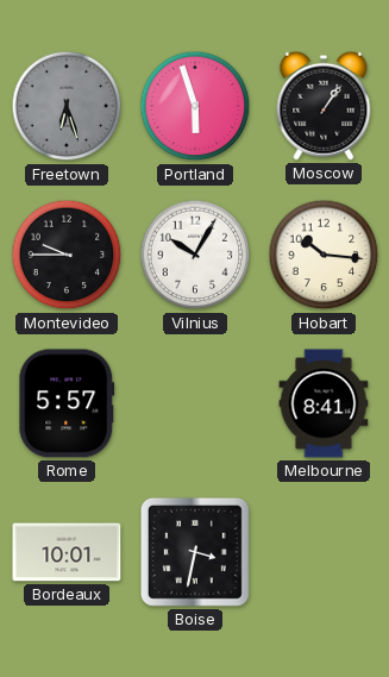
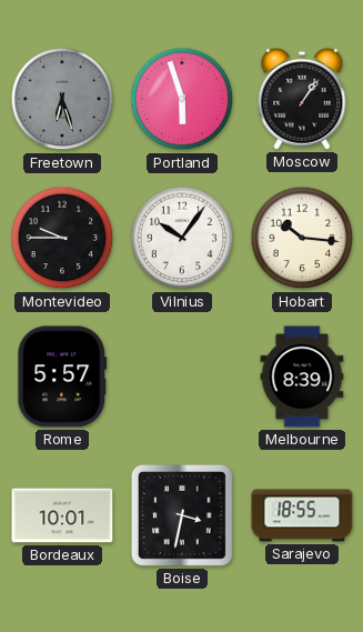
Vilnius: 10:05 -> 10:06 (182, 238)
Melbourne: 8:41 -> 8:39 (302, 377)
Sarajevo: none -> 18:55 (302, 515)
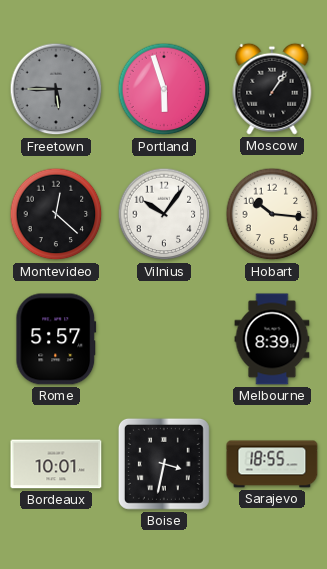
Freetown: 6:27 -> 5:45 (56, 89)
Montevideo: 9:45 -> 12:22 (56, 214)
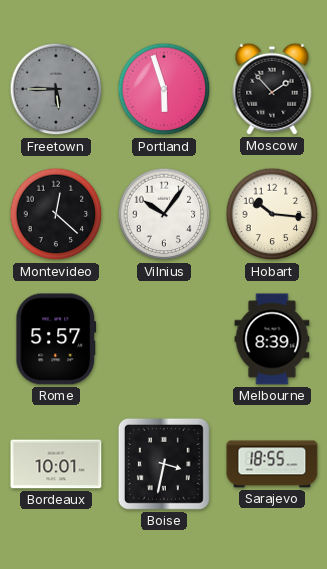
Moscow: 1:06 -> 1:53 (272, 89)
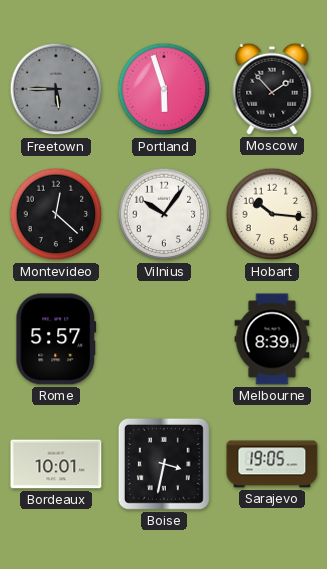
Sarajevo: 18:55 -> 19:05 (272, 464)
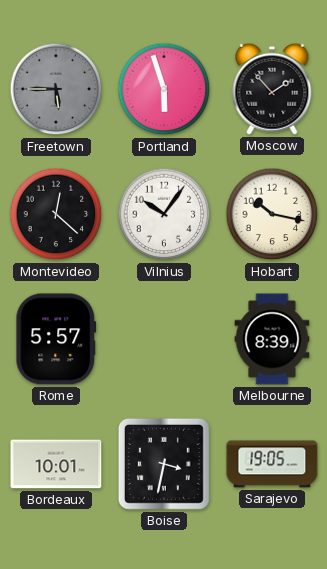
Hobart: 10:16 -> 10:17 (272, 214)
